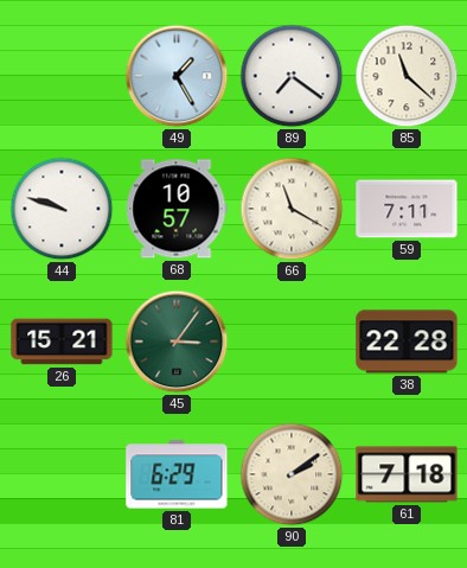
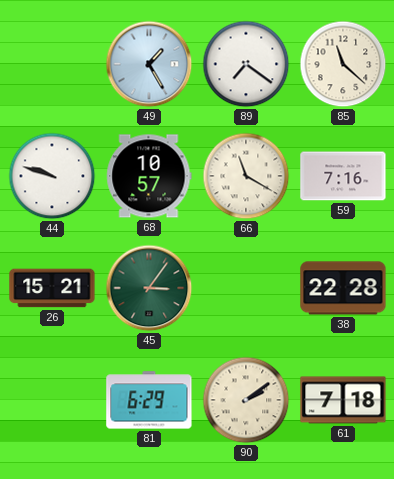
59: 7:11 -> 7:16 (343, 176)
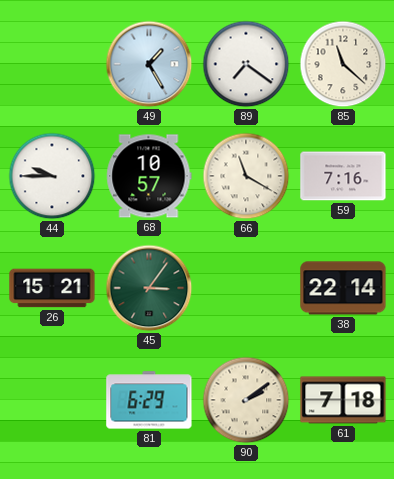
44: 9:48 -> 9:45 (52, 176)
38: 22:28 -> 22:14 (343, 288)
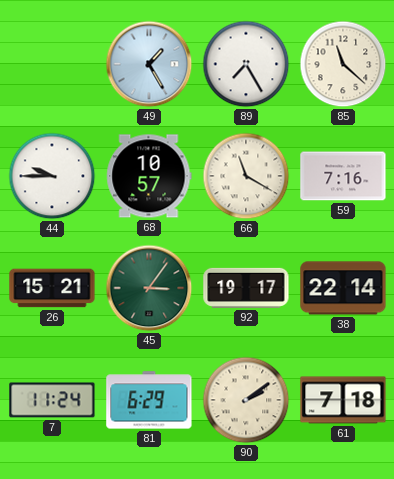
89: 7:21 -> 7:25 (246, 64)
92: none -> 19:17 (246, 288)
7: none -> 11:24 (52, 400)
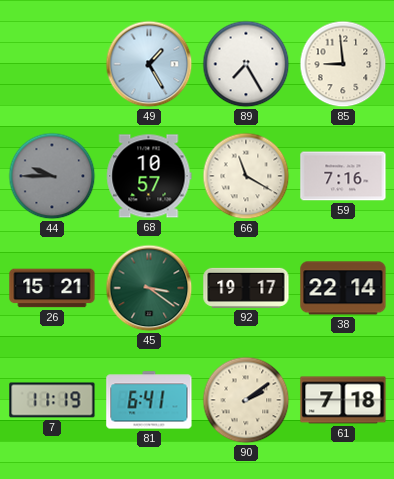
85: 11:22 -> 8:59 (343, 64)
44 dial: white -> grey (52, 176)
45: 3:06 -> 3:21 (149, 288)
7: 11:24 -> 11:19 (52, 400)
81: 6:29 -> 6:41 (149, 400)
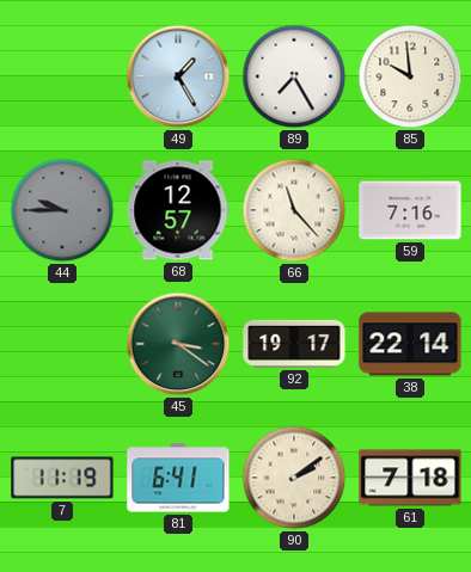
85: 8:59 -> 9:59 (410, 76)
68: 10:57 -> 12:57 (178, 210)
66: 11:20 -> 11:23 (294, 210)
26: 15:21 -> none (52, 288)
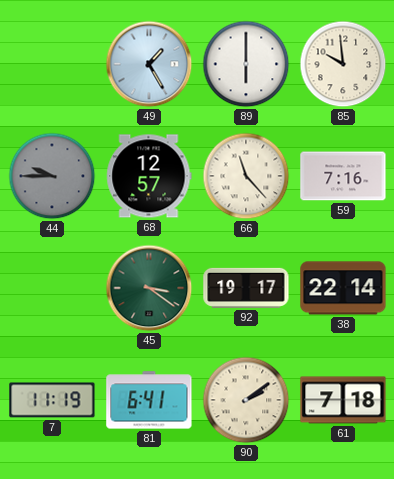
89: 7:25 -> 6:00 (246, 64)
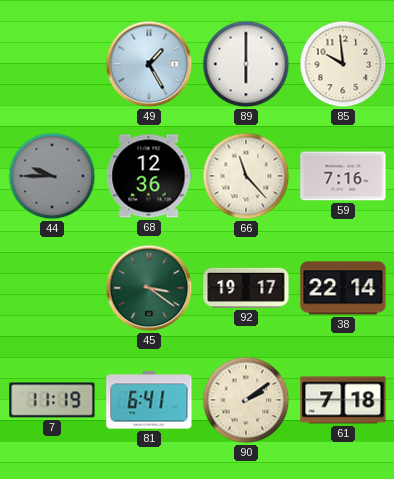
68: 12:57 -> 12:36 (149, 176)
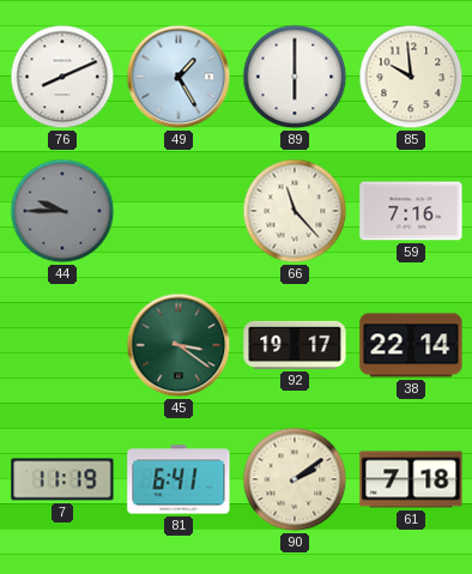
76: none -> 8:11 (62, 77)
68: 12:36 -> none (149, 176)
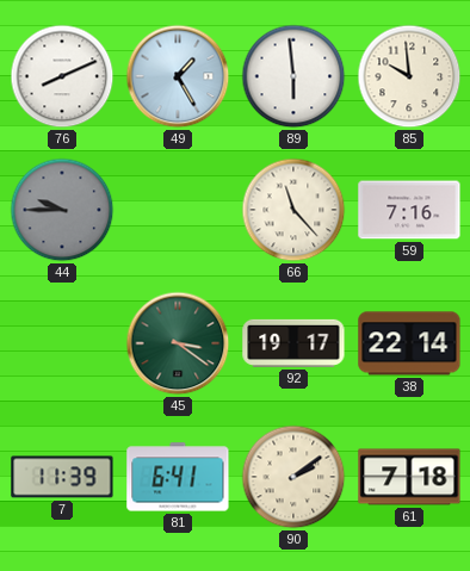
89: 6:00 -> 5:59 (293, 76)
7: 11:19 -> 11:39 (62, 477)
